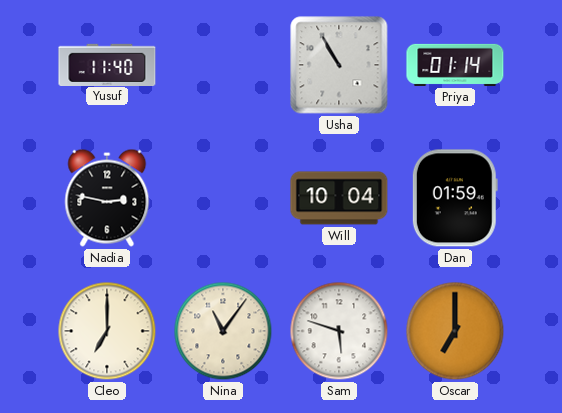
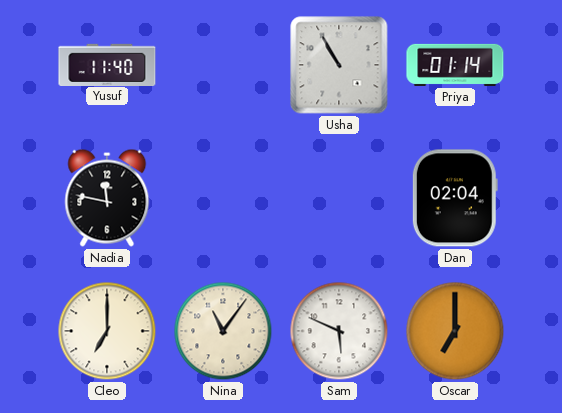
Nadia: 2:47 -> 11:47 (107, 198)
Will: 10:04 -> none (339, 198)
Dan: 01:59 -> 02:04 (455, 198)
Sam: 5:48 -> 5:49 (339, 331)
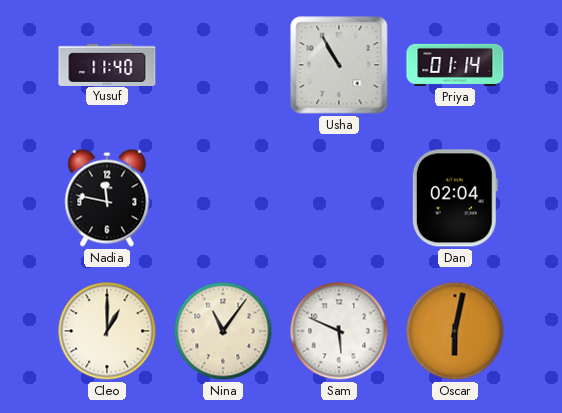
Cleo: 7:00 -> 1:00 (107, 331)
Oscar: 7:00 -> 6:02 (455, 331)
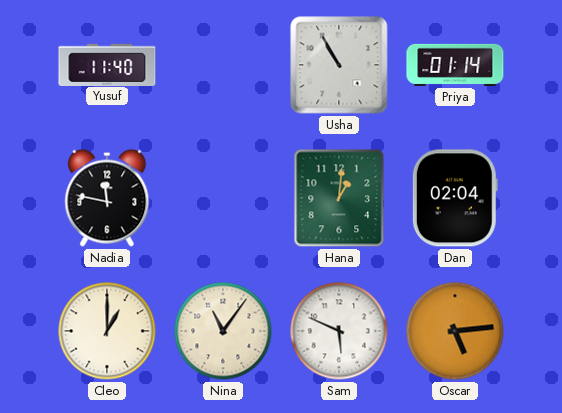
Hana: none -> 1:01 (339, 198)
Oscar: 6:02 -> 5:14 (455, 331)
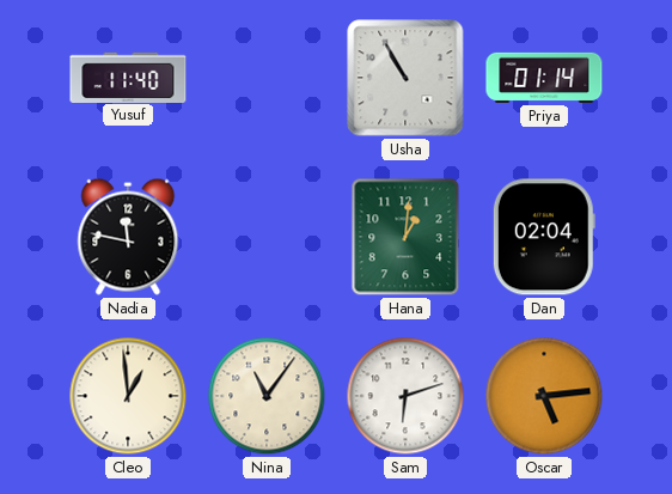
Cleo: 1:00 -> 12:59 (128, 396)
Sam: 5:49 -> 6:12 (405, 396)
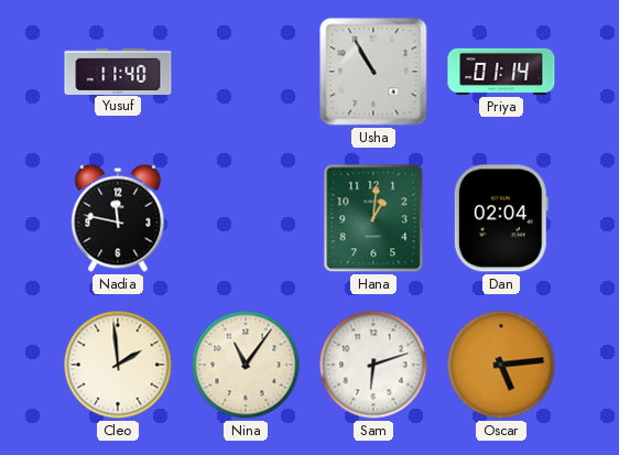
Cleo: 12:59 -> 1:59 (118, 365)
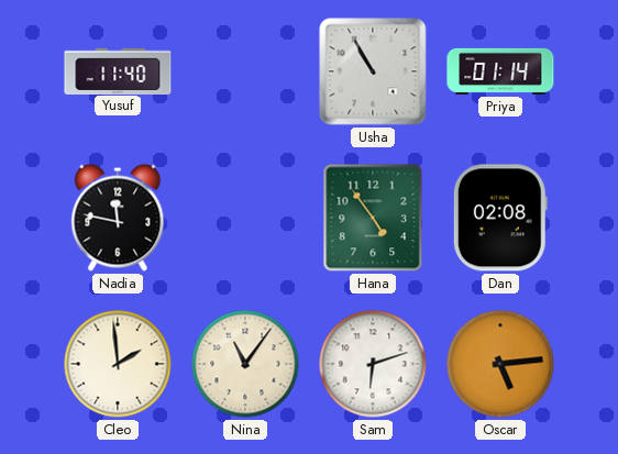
Hana: 1:01 -> 4:54 (373, 218)
Dan: 02:04 -> 02:08 (500, 218)
